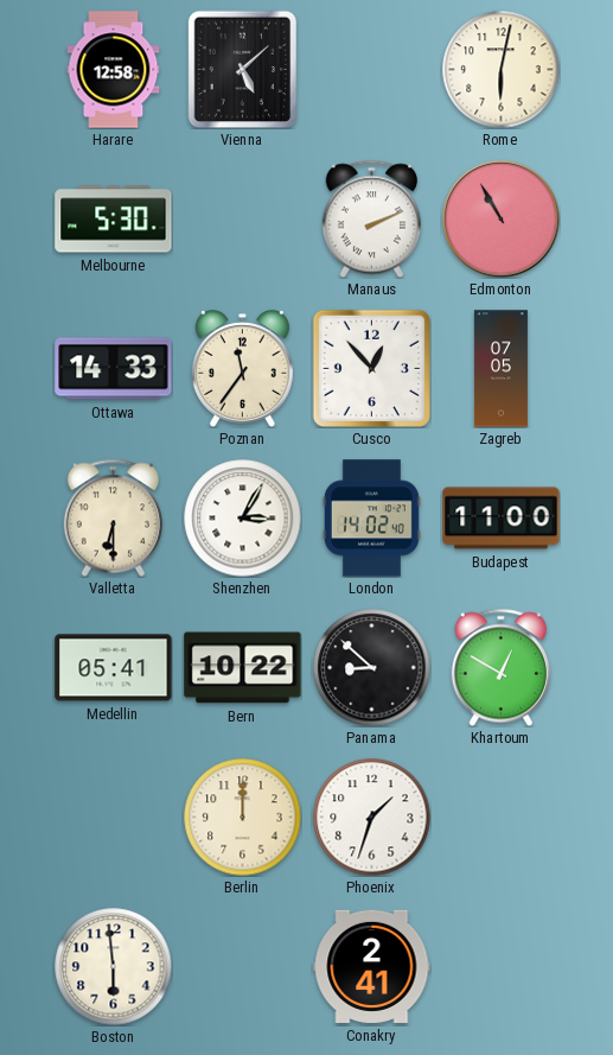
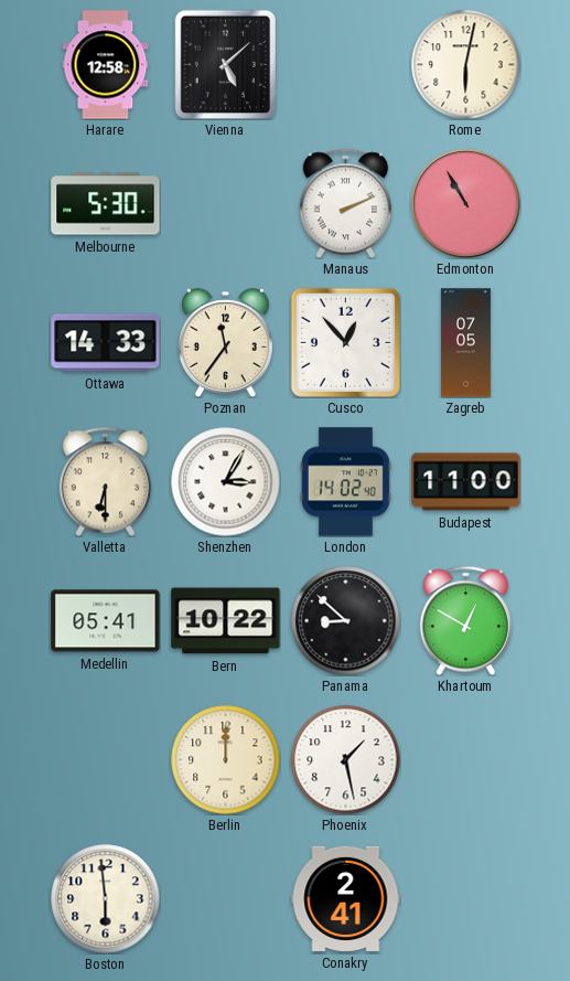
Phoenix: 1:33 -> 1:28 (346, 760)
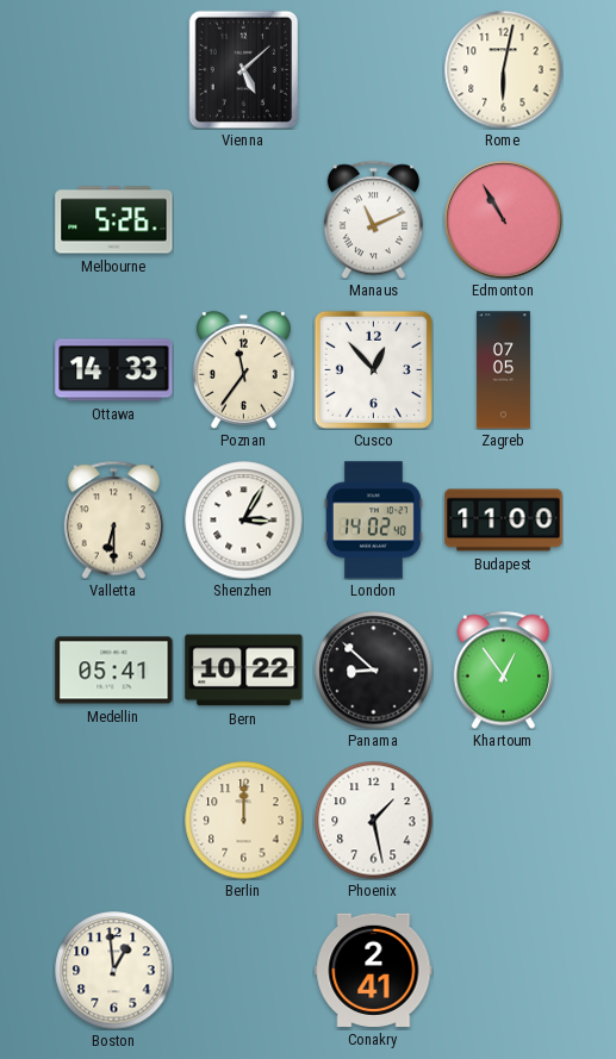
Harare: 12:58 -> none (106, 65)
Melbourne: 5:30 -> 5:26 (114, 220)
Manaus: 2:11 -> 11:11 (373, 219)
Khartoum: 12:50 -> 12:54 (503, 669)
Boston: 5:59 -> 12:59 (114, 971)
